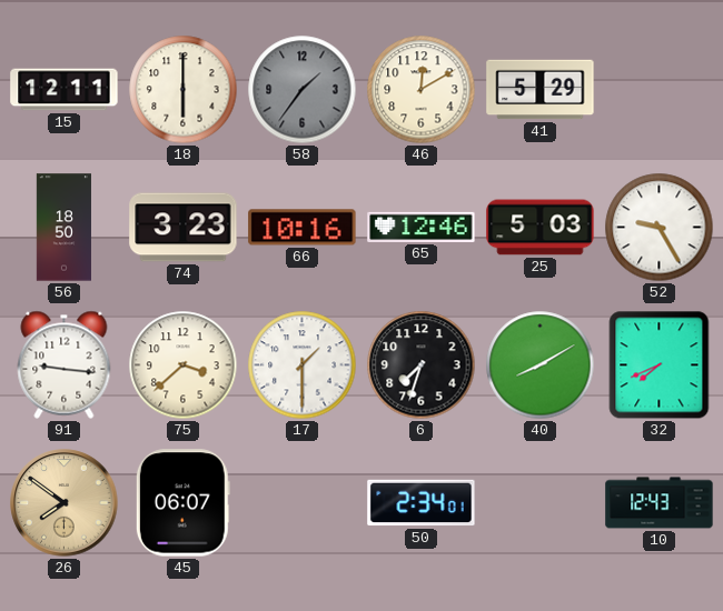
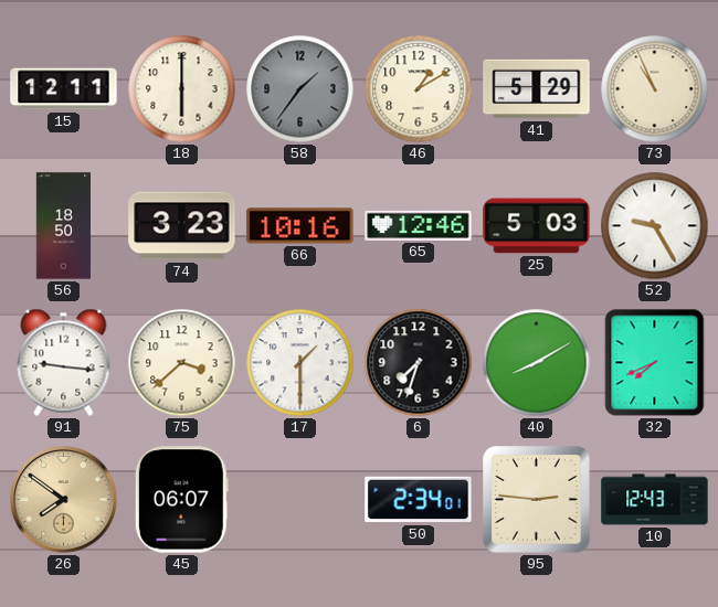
46: 12:10 -> 1:10 (419, 89)
73: none -> 10:56 (655, 89)
95: none -> 2:46 (537, 500)
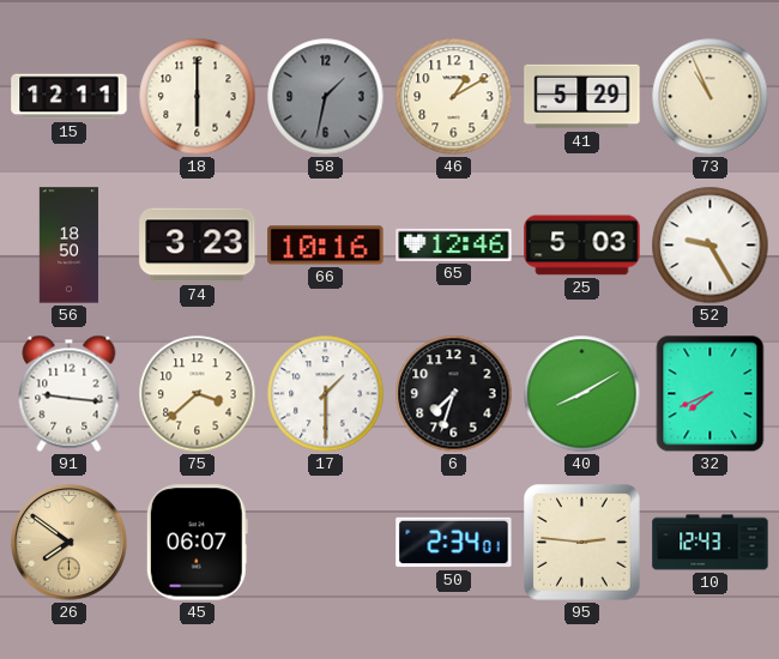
58: 1:36 -> 1:32 (326, 97)
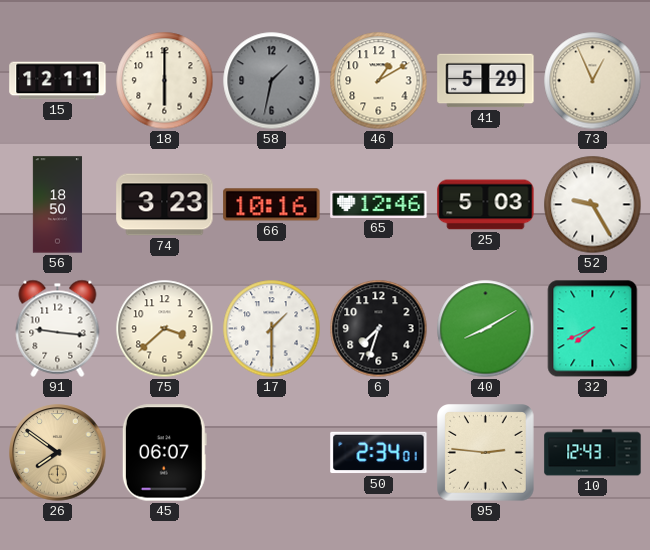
73: 10:56 -> 12:56 (593, 81)
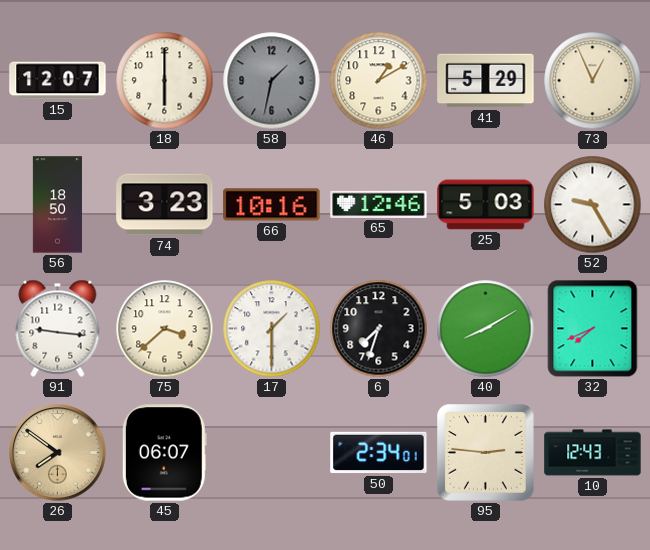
15: 12:11 -> 12:07 (58, 81)
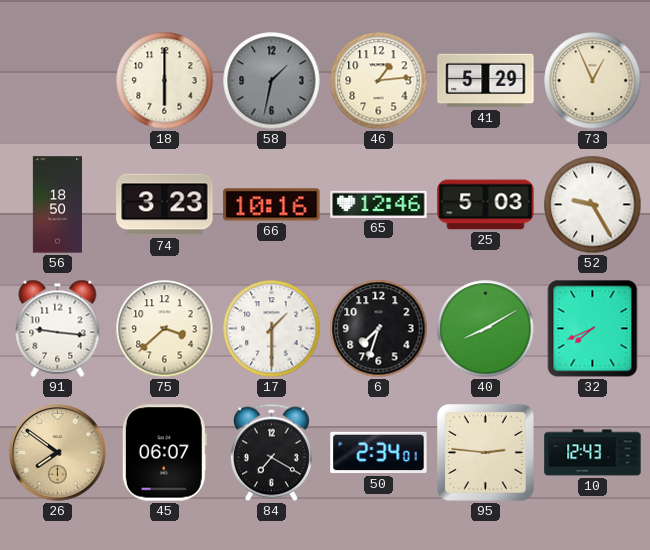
15: 12:07 -> none (58, 81)
46: 1:10 -> 1:14 (379, 81)
84: none -> 7:20 (271, 453)
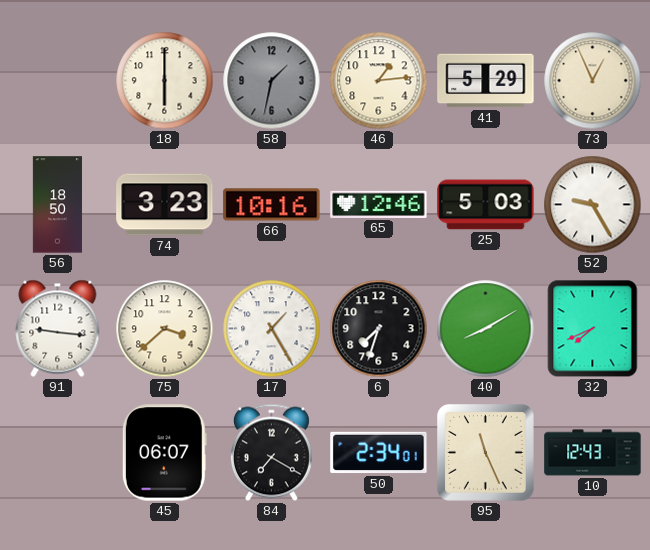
17: 1:30 -> 1:25 (272, 329)
26: 7:51 -> none (58, 453)
95: 2:46 -> 11:26 (486, 453)
